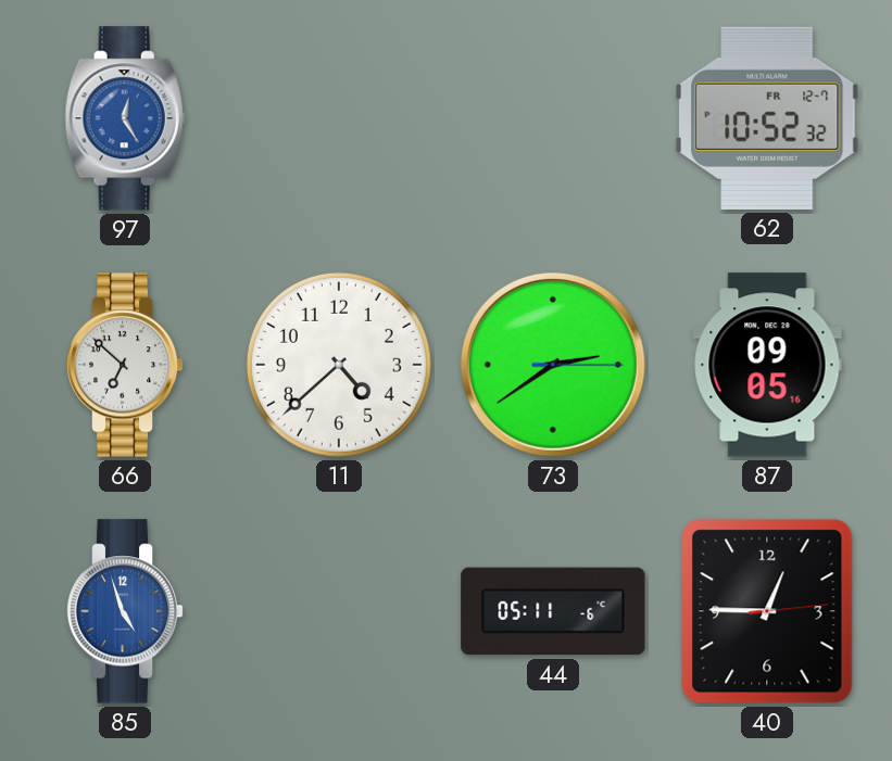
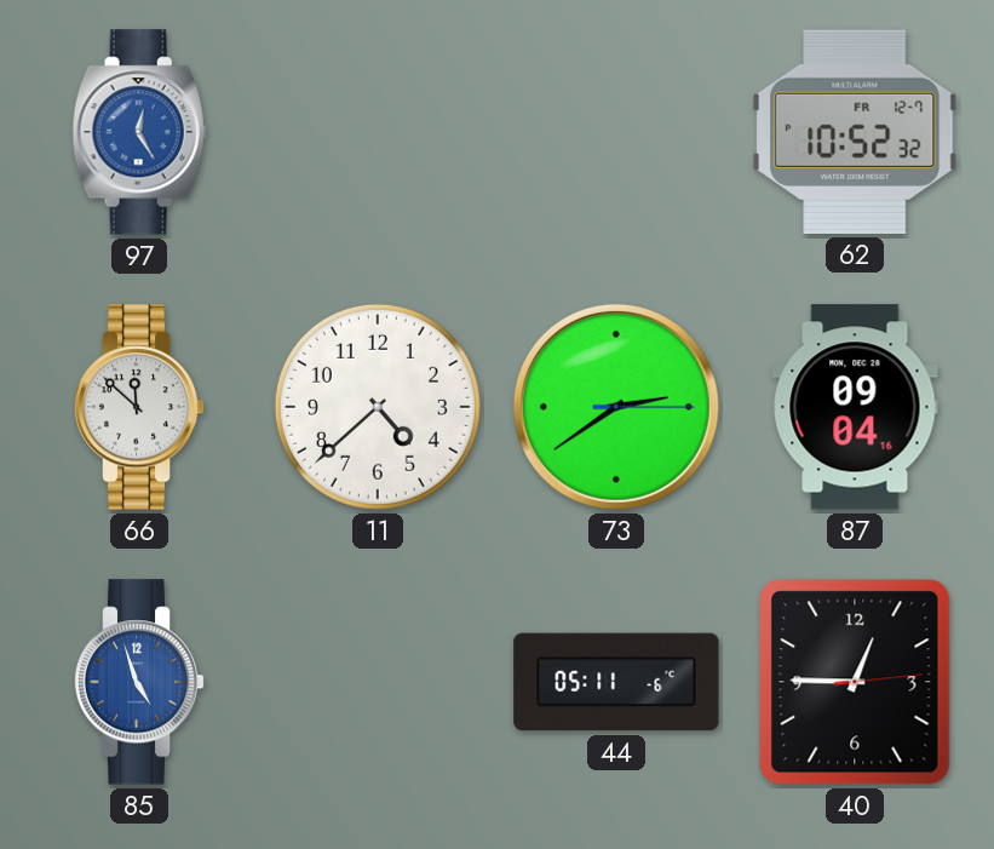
66: 6:52 -> 11:52 (139, 407)
87: 09:05 -> 09:04 (855, 407)
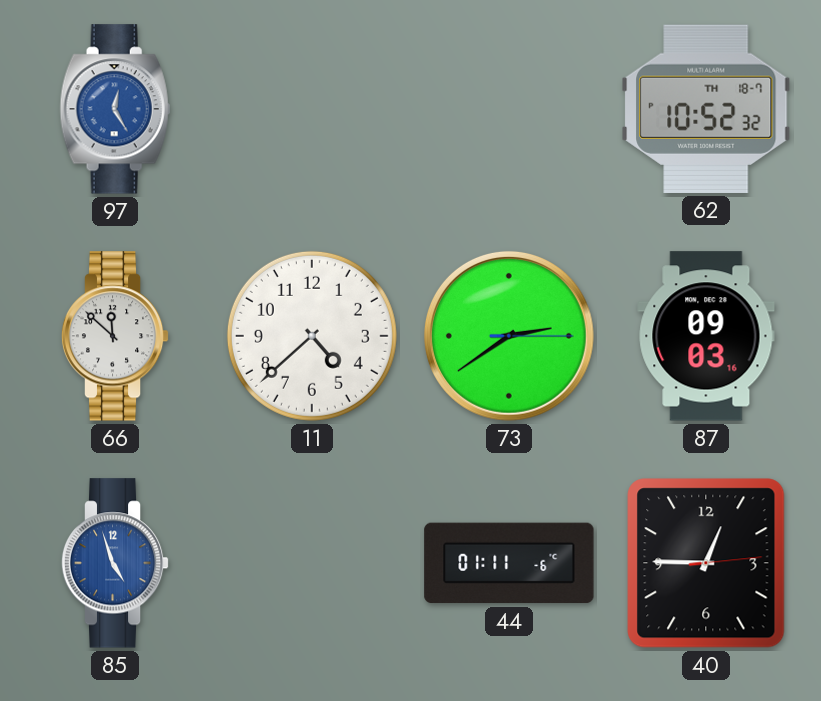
62 date: FR 12-7 -> TH 18-7 (706, 109)
87: 09:04 -> 09:03 (706, 336)
44: 05:11 -> 01:11 (509, 563)
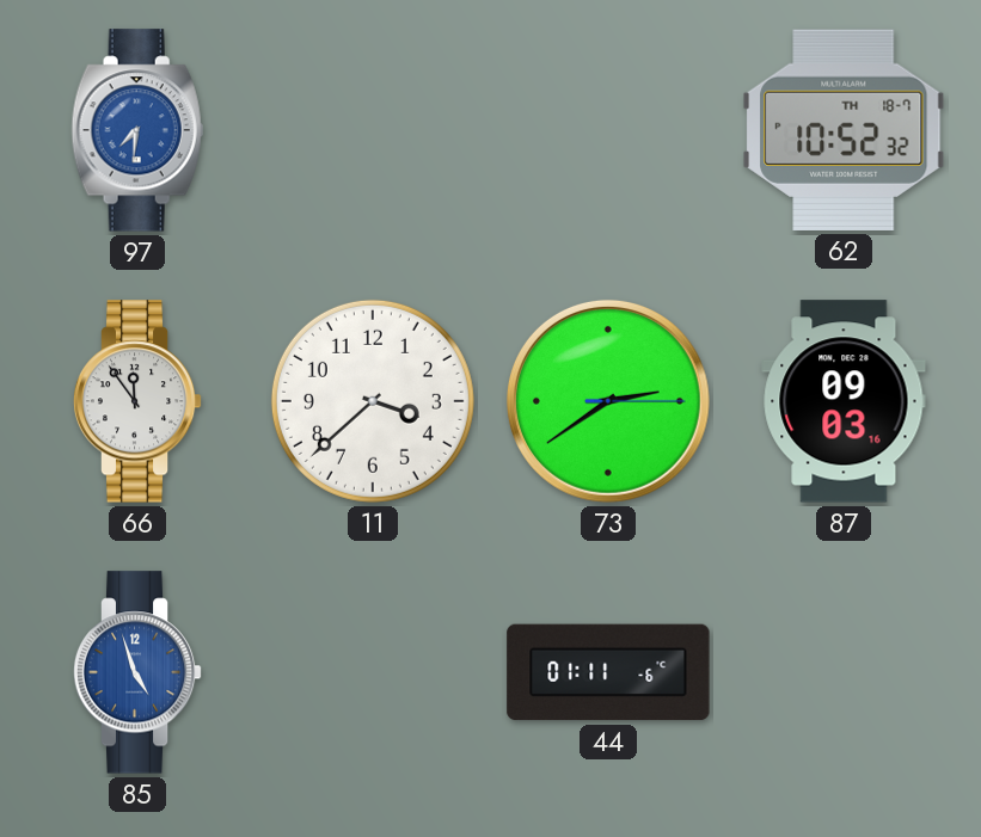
97: 12:25 -> 7:31 (137, 130)
66: 11:52 -> 11:54 (137, 401)
11: 4:38 -> 3:38 (373, 401)
40: 12:45 -> none (706, 563)
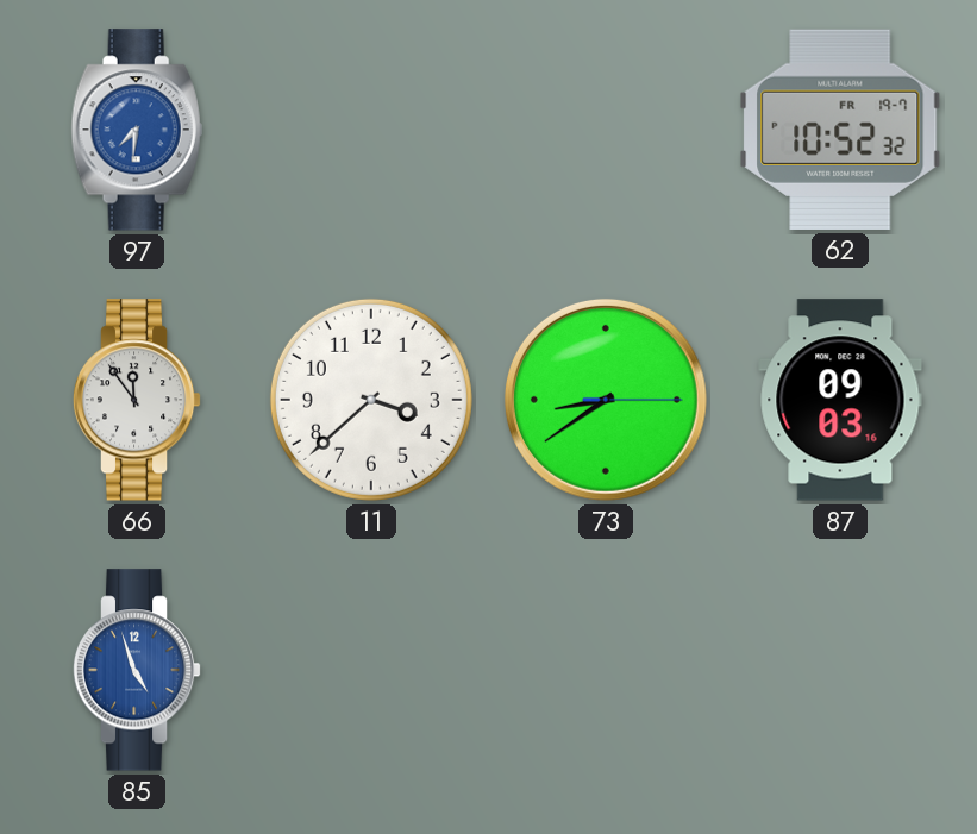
62 date: TH 18-7 -> FR 19-7 (840, 130)
73: 2:39 -> 8:39 (606, 400)
44: 01:11 -> none (608, 672)
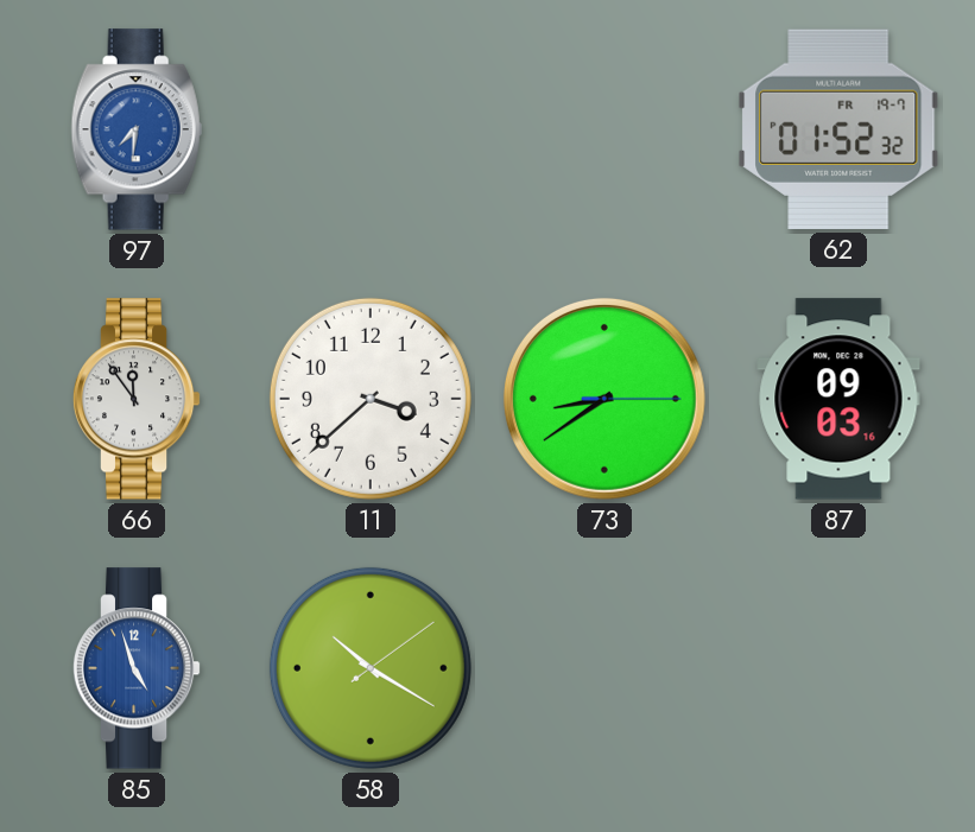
62: 10:52 -> 01:52 (838, 129)
58: none -> 10:20 (371, 668)
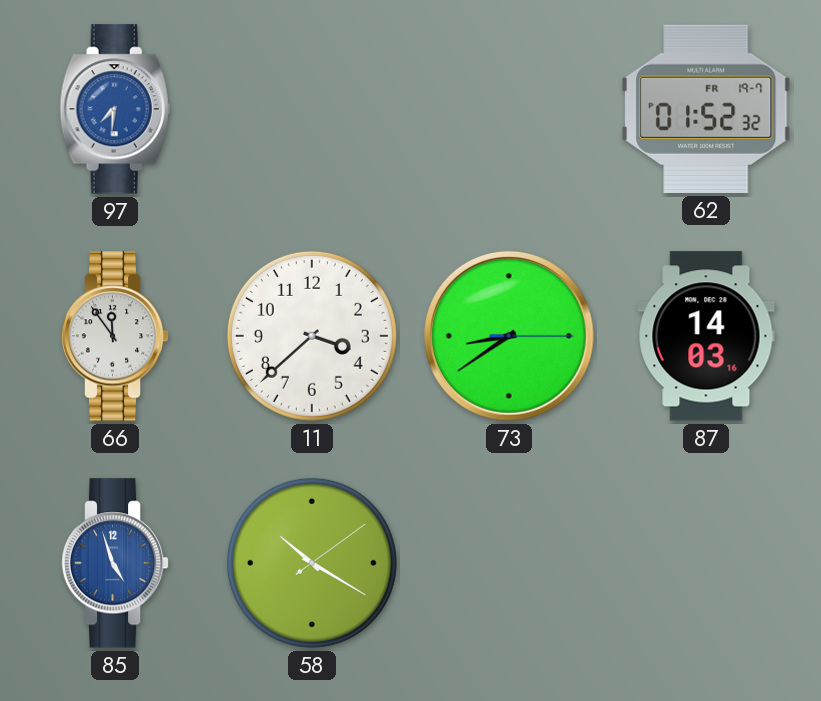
87: 09:03 -> 14:03 (706, 336)
